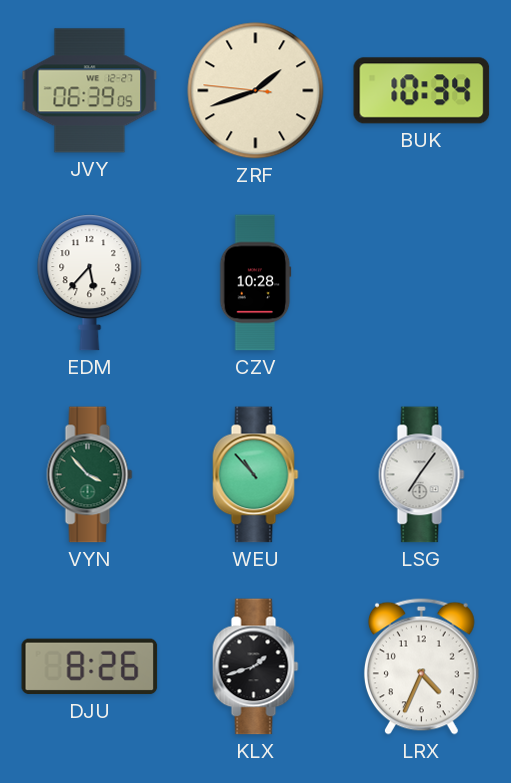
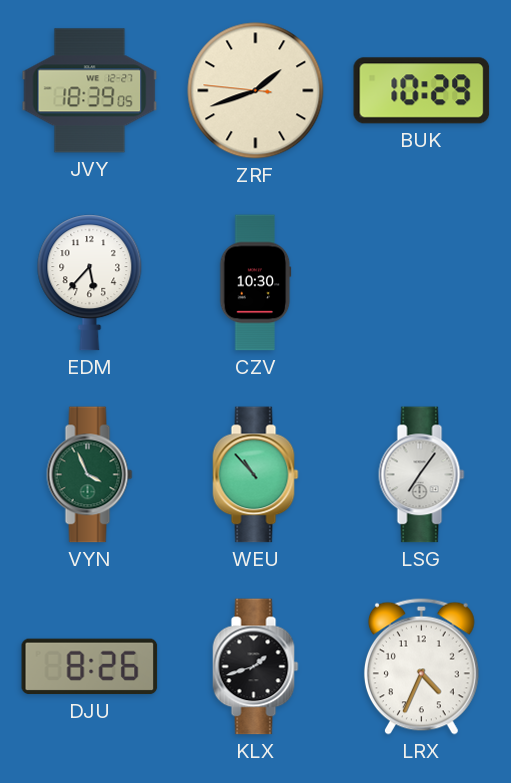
JVY: 06:39 -> 18:39 (90, 91)
BUK: 10:34 -> 10:29 (422, 91)
CZV: 10:28 -> 10:30 (256, 283)
VYN: 3:53 -> 3:56 (90, 475)
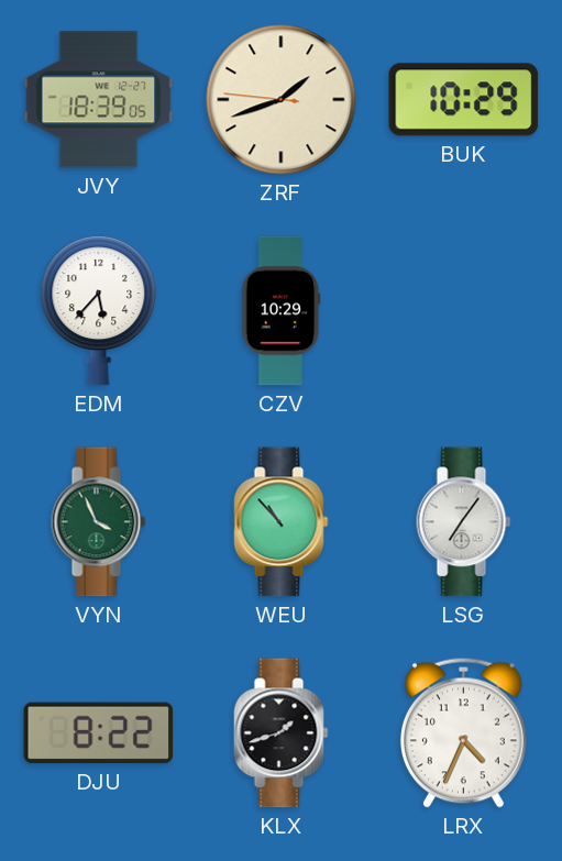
CZV: 10:30 -> 10:29 (282, 311)
DJU: 8:26 -> 8:22 (99, 733)
